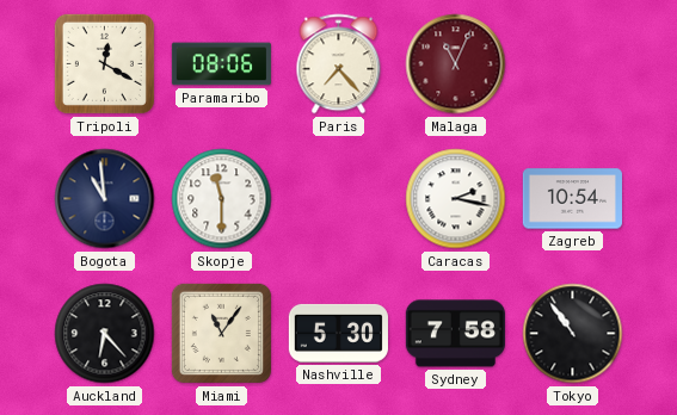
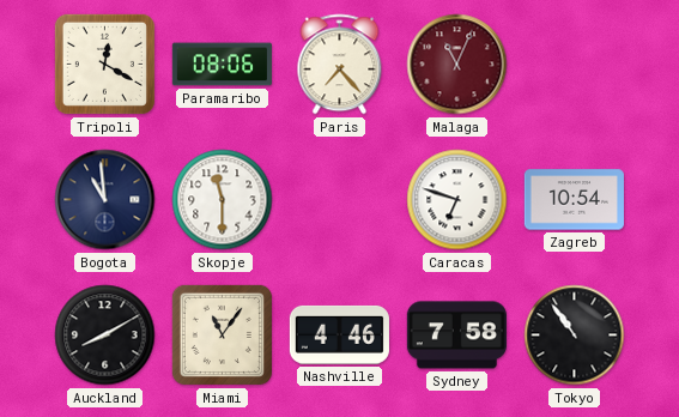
Caracas: 2:17 -> 6:48 (457, 200)
Auckland: 6:23 -> 8:10 (105, 336)
Nashville: 5:30 -> 4:46 (339, 334)
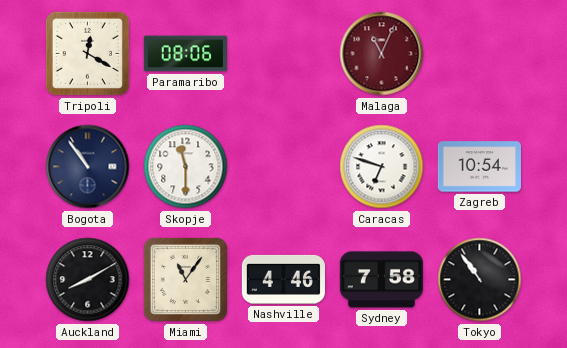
Paris: 7:23 -> none (340, 65)
Bogota: 10:59 -> 10:54 (88, 167)
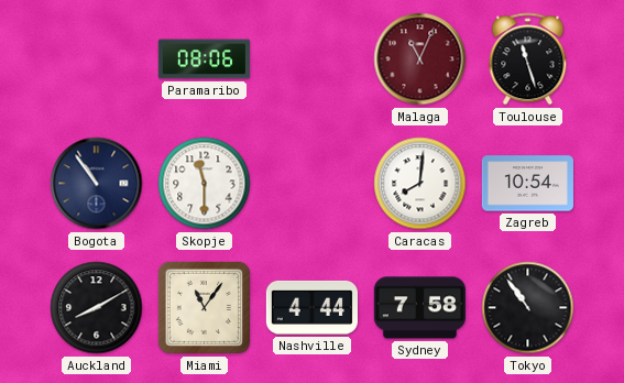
Tripoli: 12:20 -> none (87, 53)
Toulouse: none -> 11:27 (528, 59)
Caracas: 6:48 -> 8:01 (420, 184)
Nashville: 4:46 -> 4:44 (311, 307)
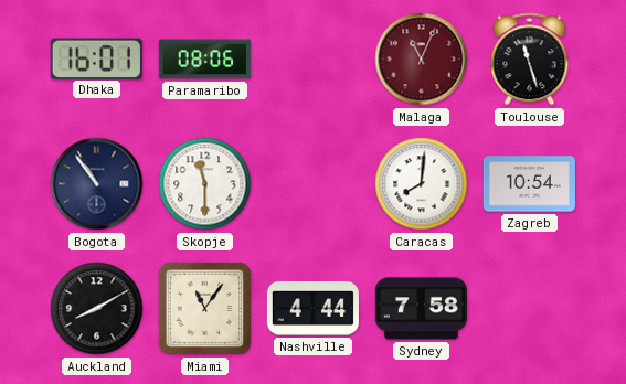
Dhaka: none -> 16:01 (96, 58)
Tokyo: 10:54 -> none (528, 308)
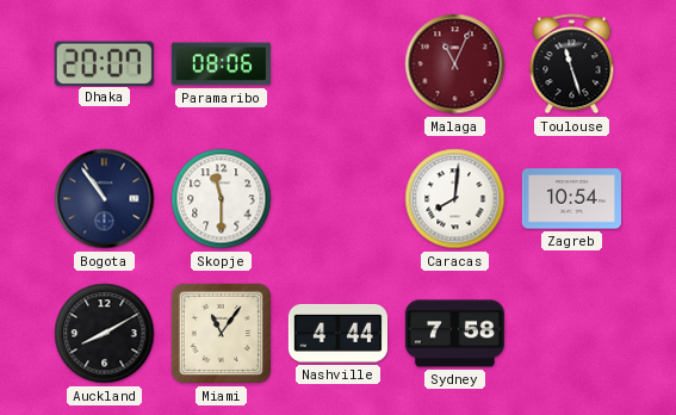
Dhaka: 16:01 -> 20:07 (104, 63)
